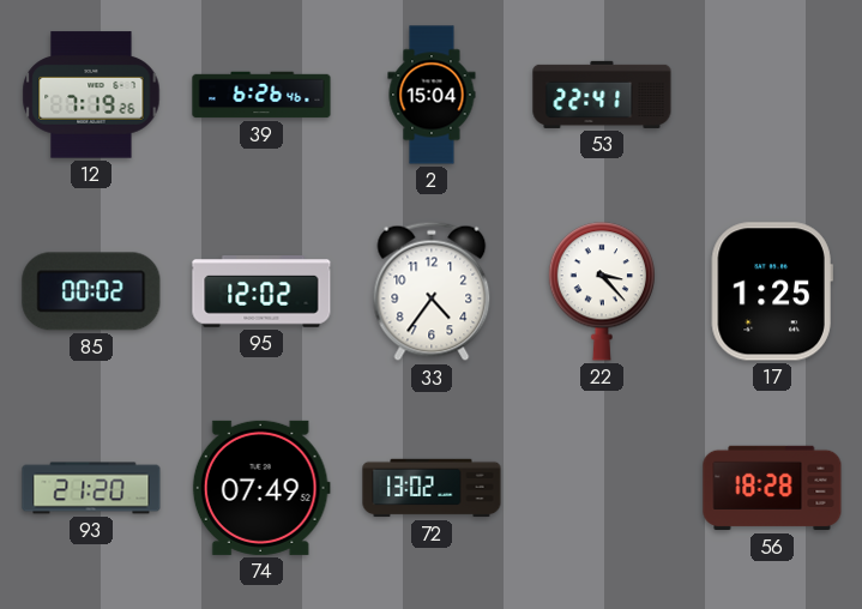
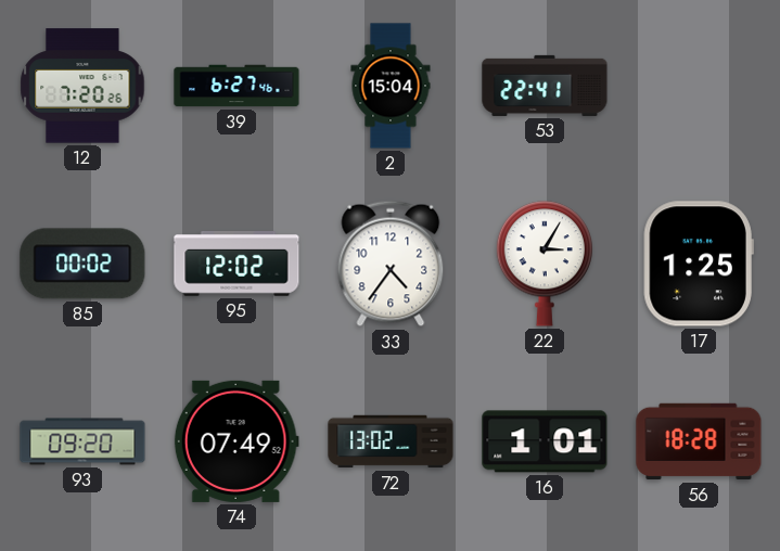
12: 7:19 -> 7:20 (82, 86)
39: 6:26 -> 6:27 (236, 86)
22: 3:23 -> 3:05 (544, 264)
93: 21:20 -> 09:20 (82, 441)
16: none -> 1:01 (545, 441)
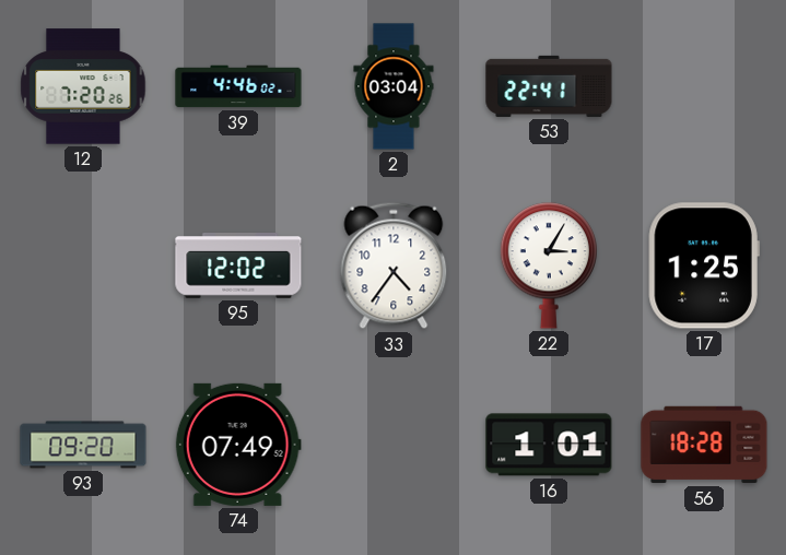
39: 6:27 -> 4:46 (238, 86)
2: 15:04 -> 03:04 (394, 86)
85: 00:02 -> none (82, 264)
72: 13:02 -> none (391, 441)
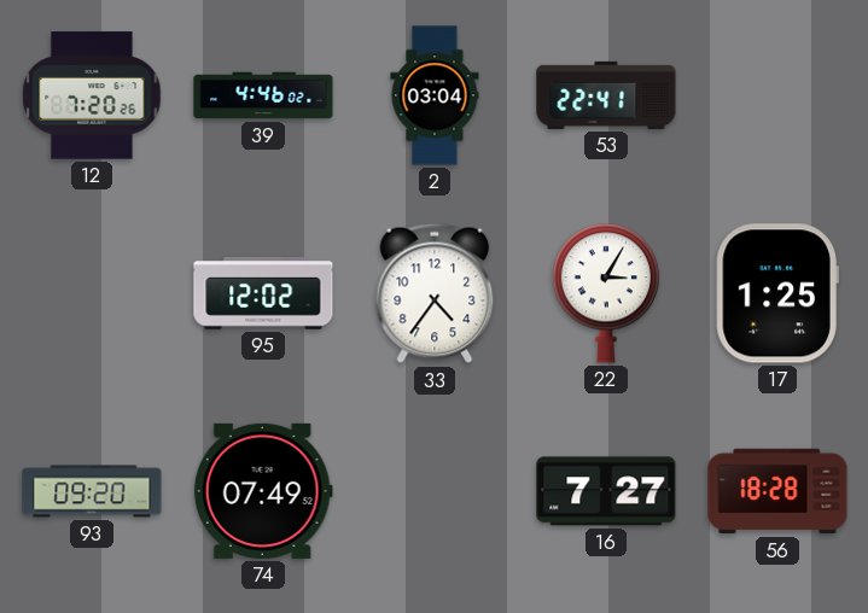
16: 1:01 -> 7:27 (606, 491)
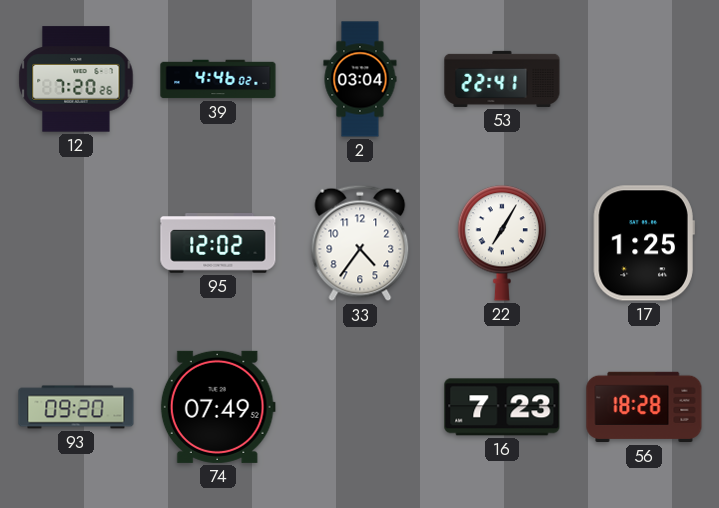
22: 3:05 -> 7:05 (501, 243)
16: 7:27 -> 7:23 (502, 407)
